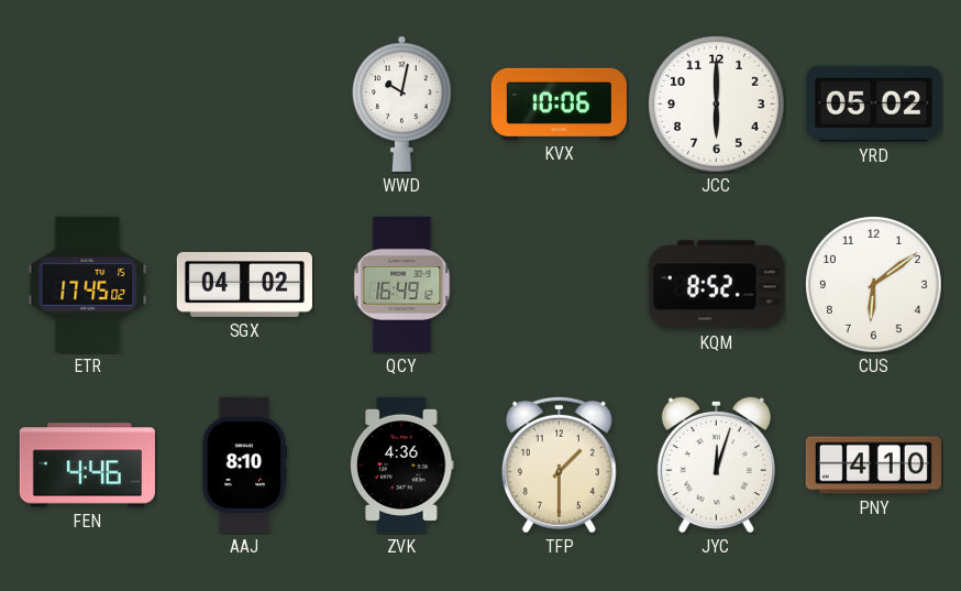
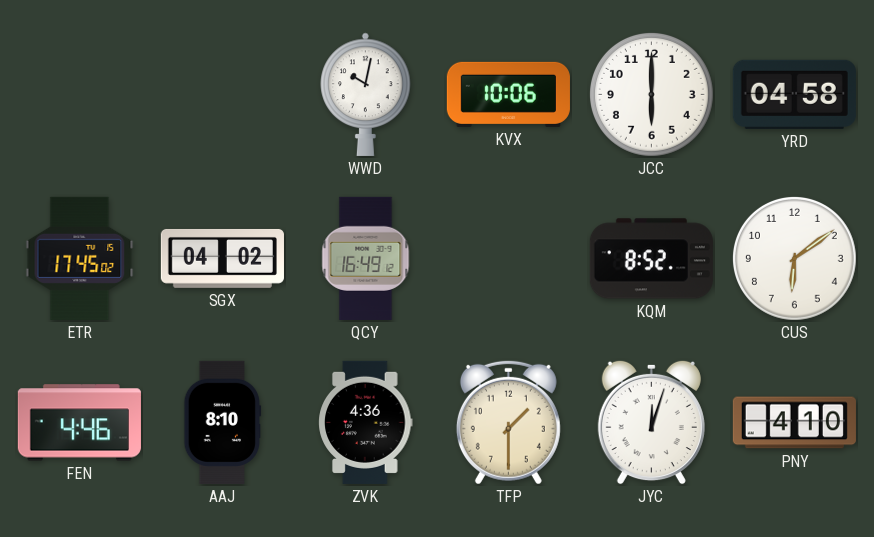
YRD: 05:02 -> 04:58 (794, 94)
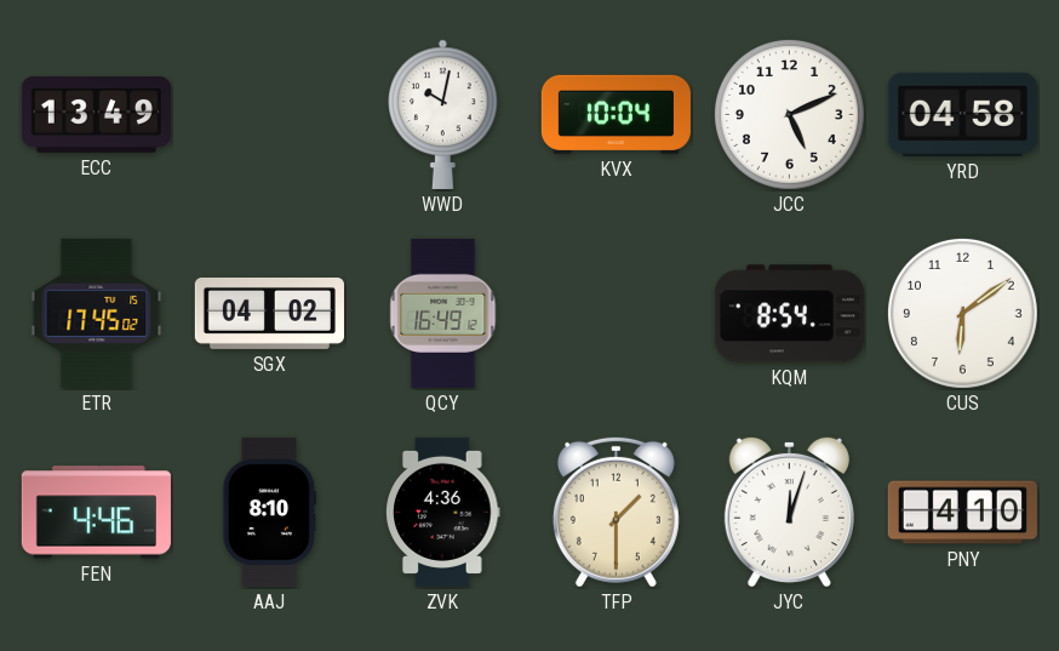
ECC: none -> 13:49 (96, 114)
KVX: 10:06 -> 10:04 (616, 114)
JCC: 6:00 -> 5:11 (789, 114)
KQM: 8:52 -> 8:54 (789, 314)
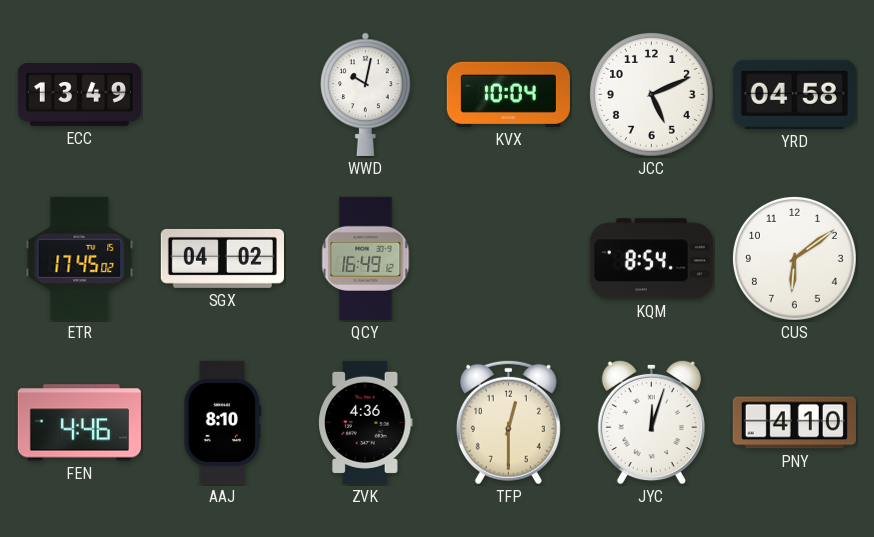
TFP: 1:30 -> 12:30 (508, 422)
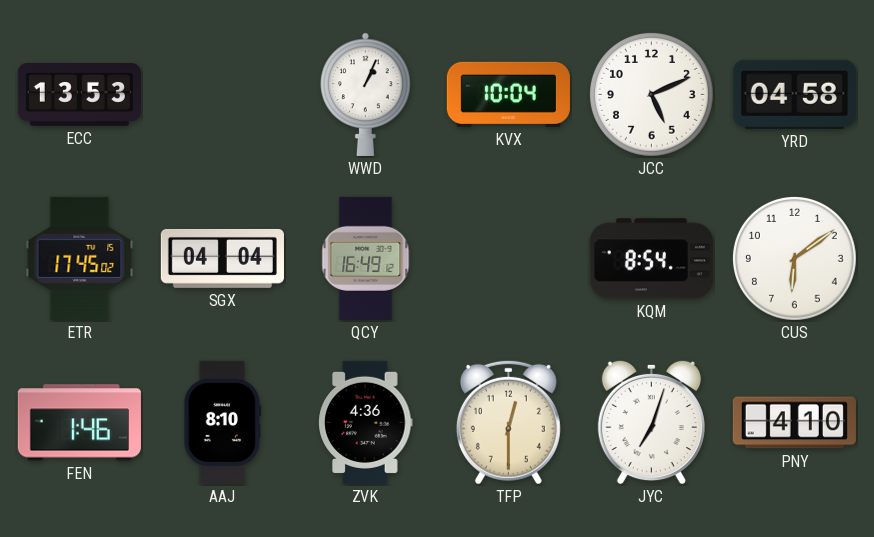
ECC: 13:49 -> 13:53 (79, 94)
WWD: 10:02 -> 1:04 (366, 94)
SGX: 04:02 -> 04:04 (222, 258)
FEN: 4:46 -> 1:46 (79, 423)
JYC: 12:03 -> 7:03 (651, 422)
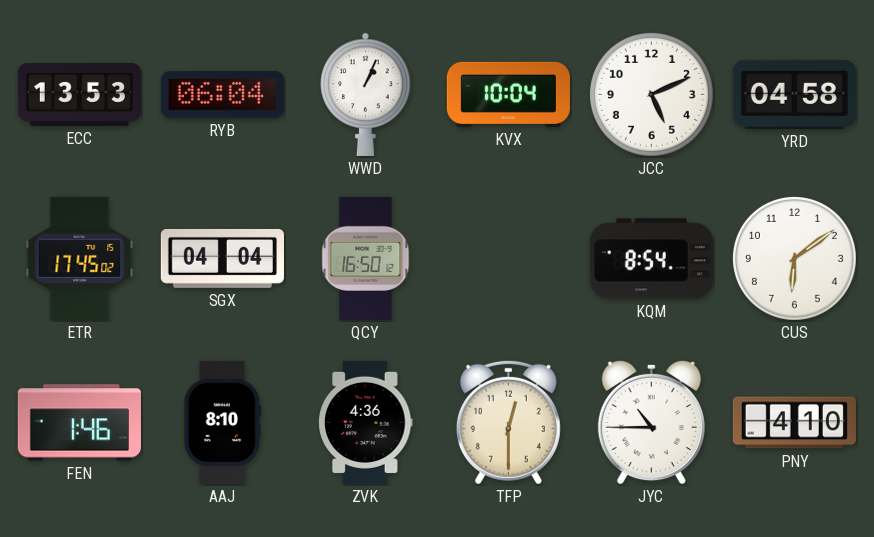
RYB: none -> 06:04 (222, 94)
QCY: 16:49 -> 16:50 (366, 258)
JYC: 7:03 -> 10:45 (651, 422)
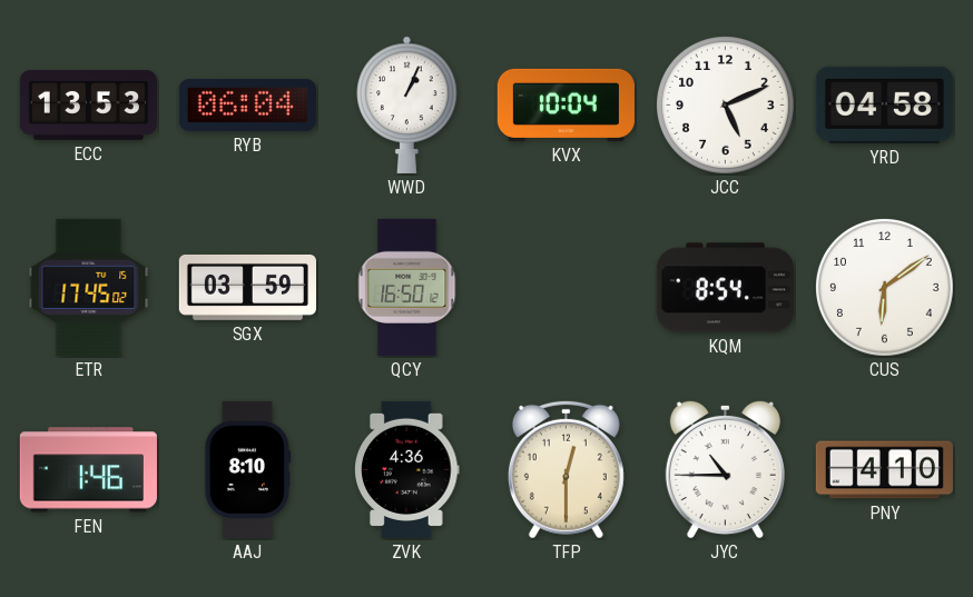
SGX: 04:04 -> 03:59 (247, 287)
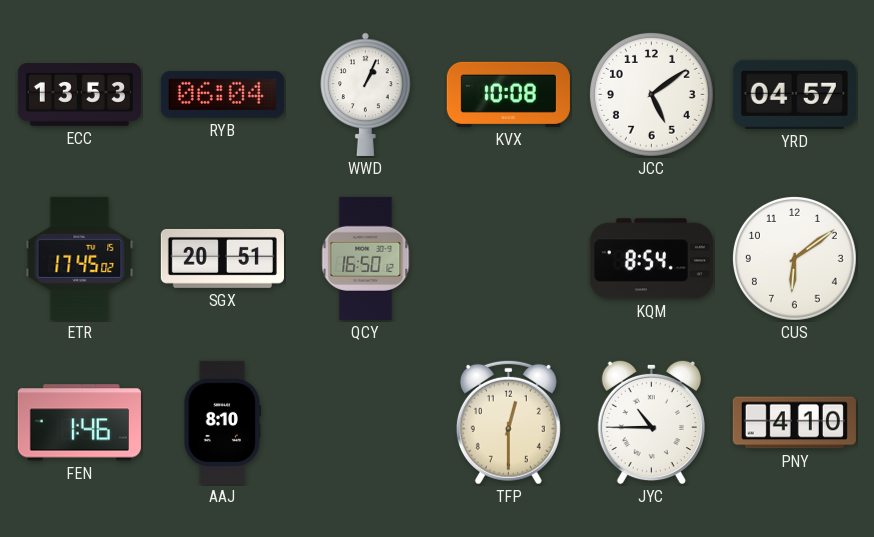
KVX: 10:04 -> 10:08 (508, 94)
JCC: 5:11 -> 5:09 (651, 94)
YRD: 04:58 -> 04:57 (794, 94)
SGX: 03:59 -> 20:51 (222, 258)
ZVK: 4:36 -> none (407, 469)
